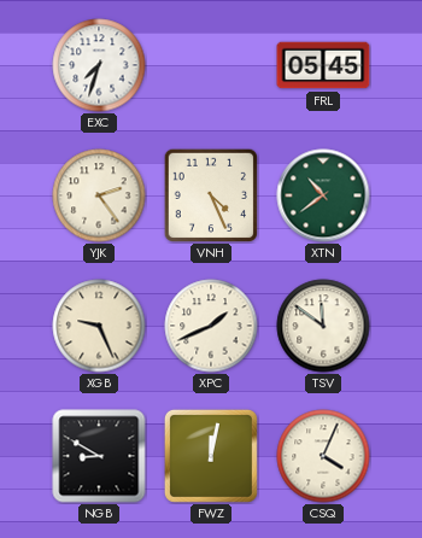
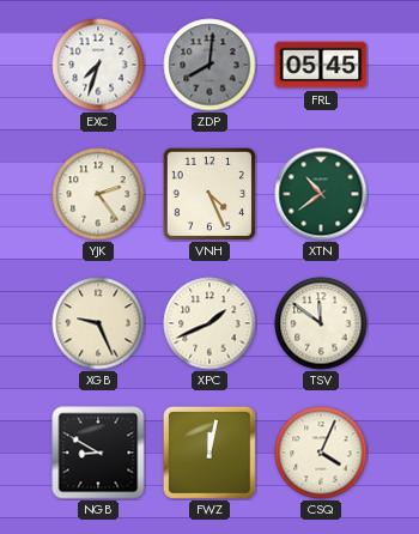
ZDP: none -> 8:01 (209, 65)
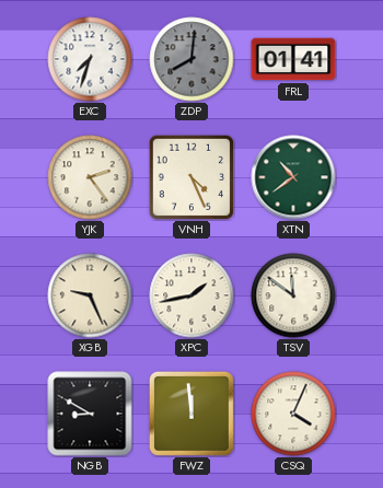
FRL: 05:45 -> 01:41 (293, 59)
XPC: 1:41 -> 1:43 (191, 295)
FWZ: 12:02 -> 11:59 (191, 414)
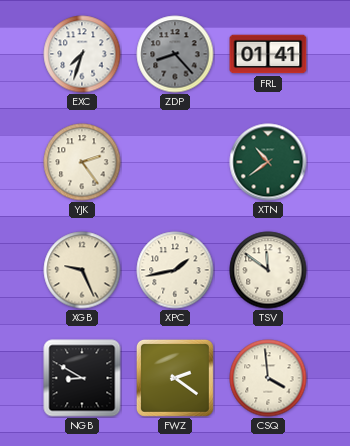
ZDP: 8:01 -> 8:23 (175, 54)
VNH: 4:26 -> none (190, 176)
FWZ: 11:59 -> 2:21 (175, 378)
CSQ: 4:04 -> 3:59 (268, 378)
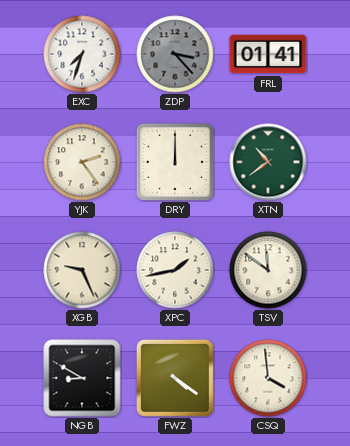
ZDP: 8:23 -> 3:23 (175, 54)
DRY: none -> 12:00 (174, 161)
FWZ: 2:21 -> 4:21 (175, 378)
